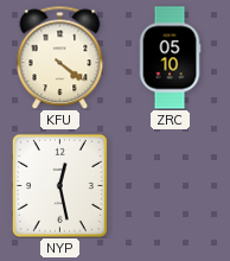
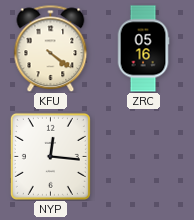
ZRC: 05:10 -> 05:16 (143, 49)
NYP: 12:28 -> 12:16 (50, 156)
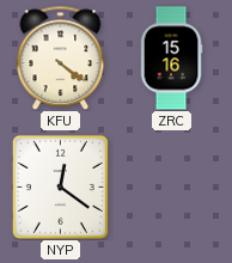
ZRC: 05:16 -> 15:16 (171, 59)
NYP: 12:16 -> 12:21 (60, 186)
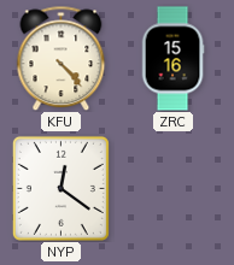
KFU: 4:21 -> 4:23 (62, 58)
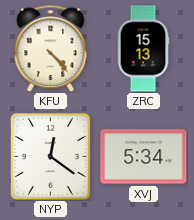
ZRC: 15:16 -> 15:13 (143, 49)
XVJ: none -> 5:34 (144, 157)
